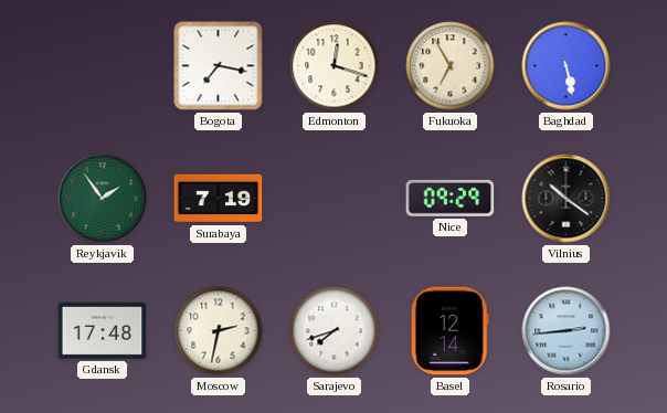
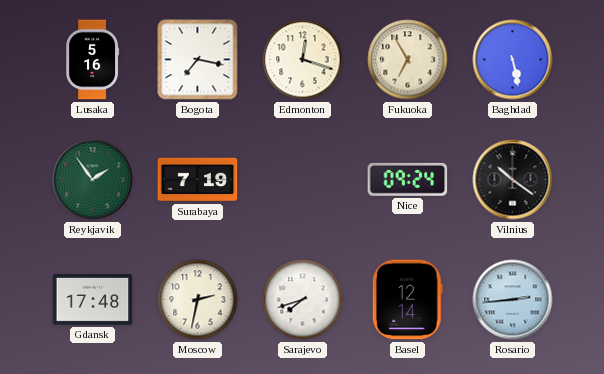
Lusaka: none -> 5:16 (93, 60)
Nice: 09:29 -> 09:24 (408, 179)
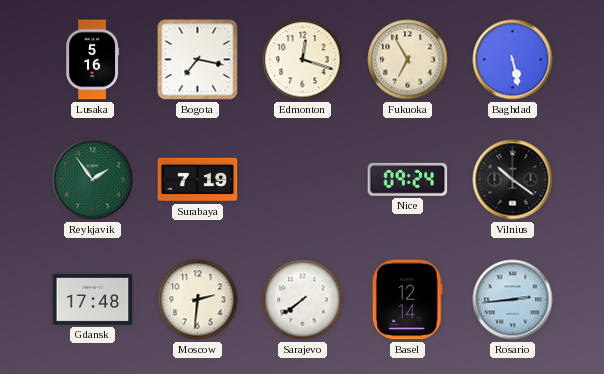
Moscow: 2:32 -> 2:31 (198, 300)
Sarajevo: 7:42 -> 7:39 (303, 300)
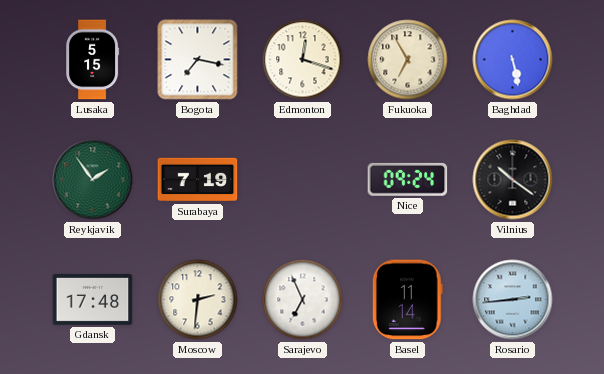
Lusaka: 5:16 -> 5:15 (93, 60)
Sarajevo: 7:39 -> 6:56 (303, 300)
Basel: 12:14 -> 11:14 (407, 300)
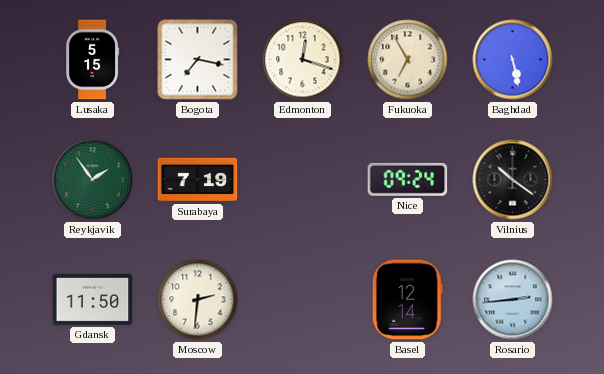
Gdansk: 17:48 -> 11:50 (93, 299)
Sarajevo: 6:56 -> none (303, 300)
Basel: 11:14 -> 12:14 (407, 300)
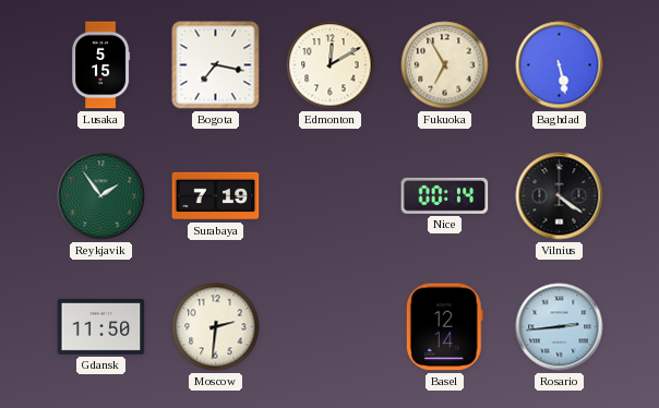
Edmonton: 12:18 -> 12:10 (331, 65)
Nice: 09:24 -> 00:14 (445, 195)
Vilnius: 10:21 -> 4:21 (560, 196)
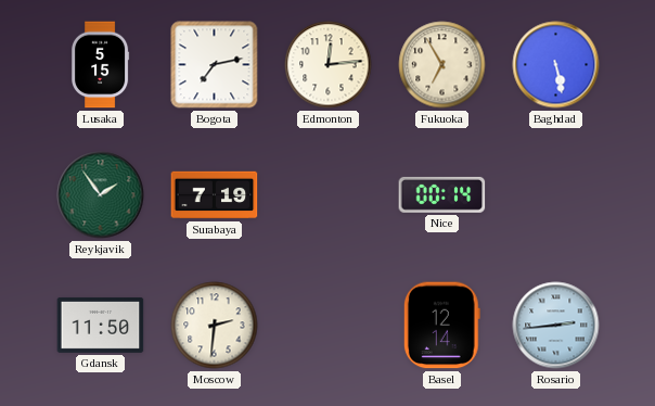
Bogota: 7:17 -> 7:13 (215, 65)
Edmonton: 12:10 -> 12:14 (329, 65)
Vilnius: 4:21 -> none (560, 196)
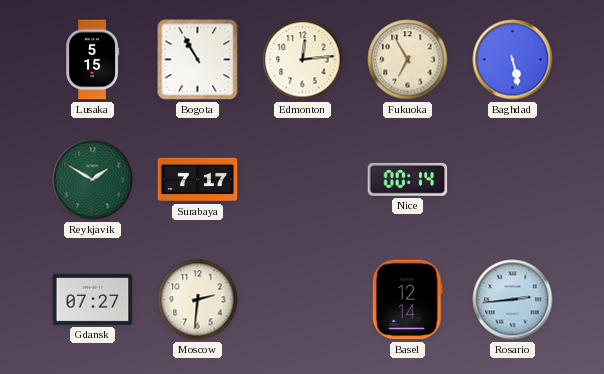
Bogota: 7:13 -> 10:55 (198, 60)
Reykjavik: 1:54 -> 1:50 (93, 180)
Surabaya: 7:19 -> 7:17 (198, 180)
Gdansk: 11:50 -> 07:27 (93, 299)
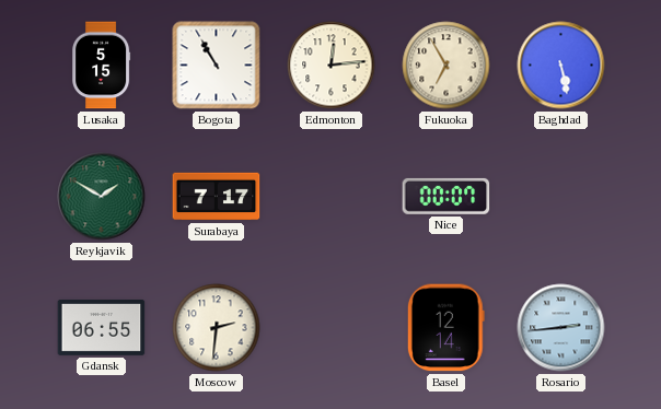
Nice: 00:14 -> 00:07 (447, 196)
Gdansk: 07:27 -> 06:55 (102, 327)
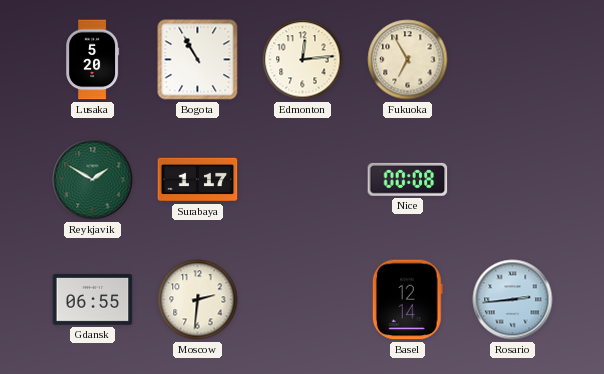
Lusaka: 5:15 -> 5:20 (93, 60)
Baghdad: 5:28 -> none (561, 66)
Surabaya: 7:17 -> 1:17 (198, 180)
Nice: 00:07 -> 00:08 (408, 179)
